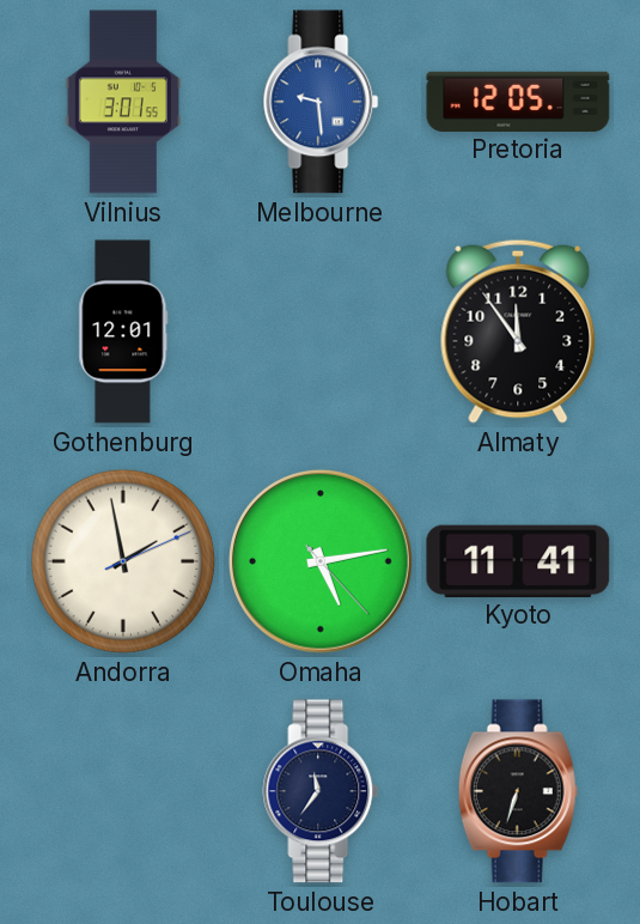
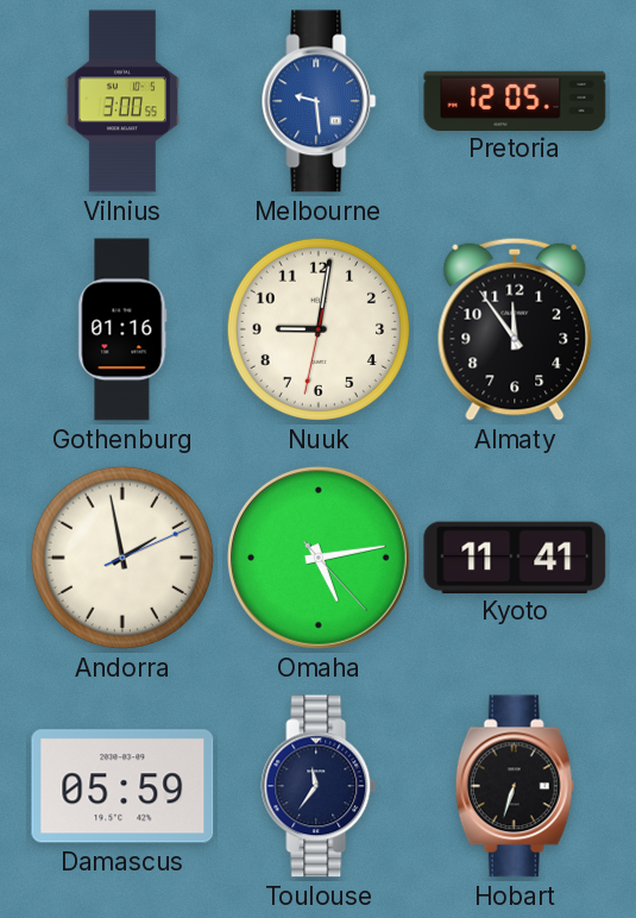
Vilnius: 3:01 -> 3:00 (122, 101)
Gothenburg: 12:01 -> 01:16 (122, 329)
Nuuk: none -> 9:01 (319, 329)
Damascus: none -> 05:59 (122, 786)
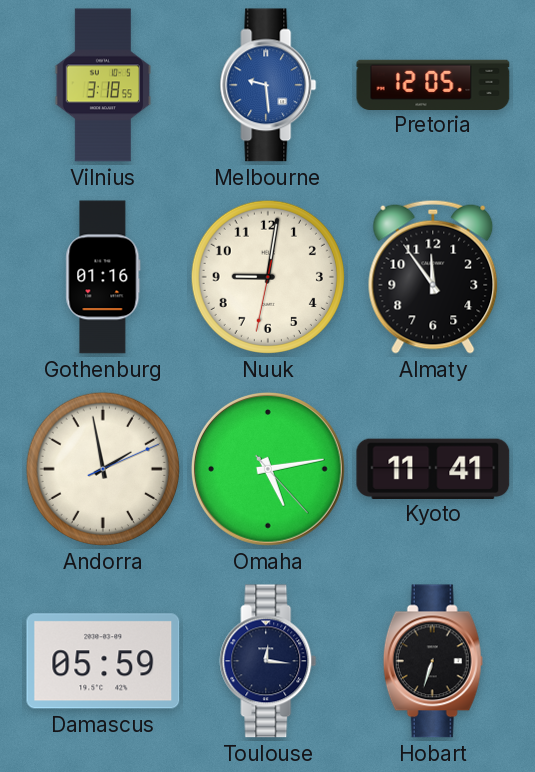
Vilnius: 3:00 -> 3:18 (103, 85)
Toulouse: 11:36 -> 12:16 (268, 661)
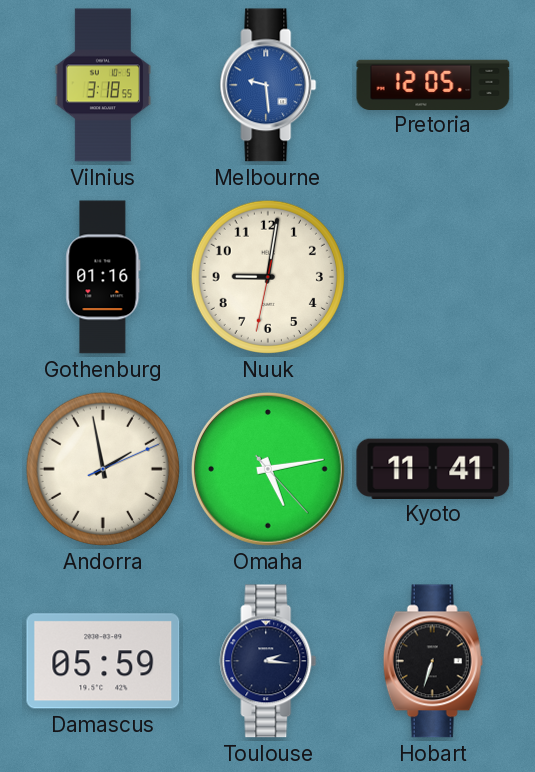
Almaty: 11:54 -> none (433, 277)
Toulouse: 12:16 -> 2:16 (268, 661)
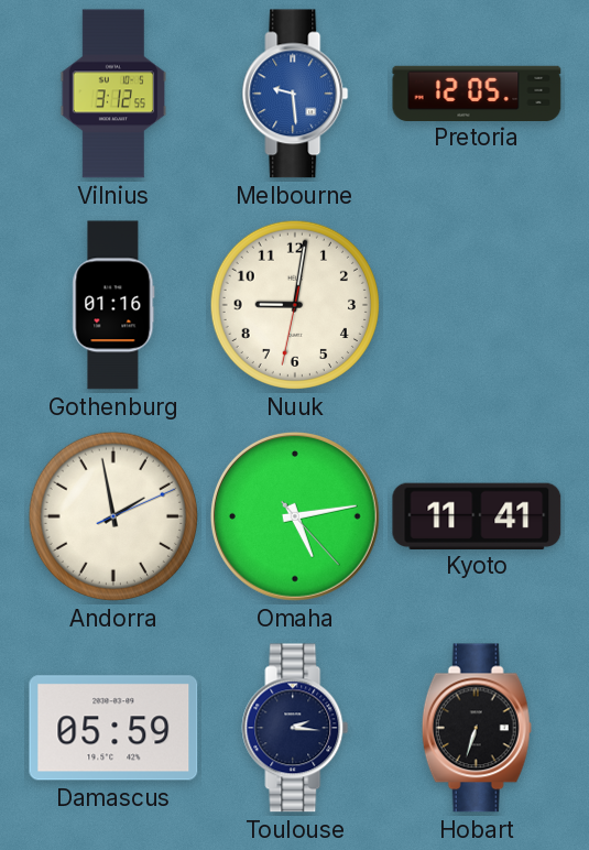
Vilnius: 3:18 -> 3:12 (113, 94)
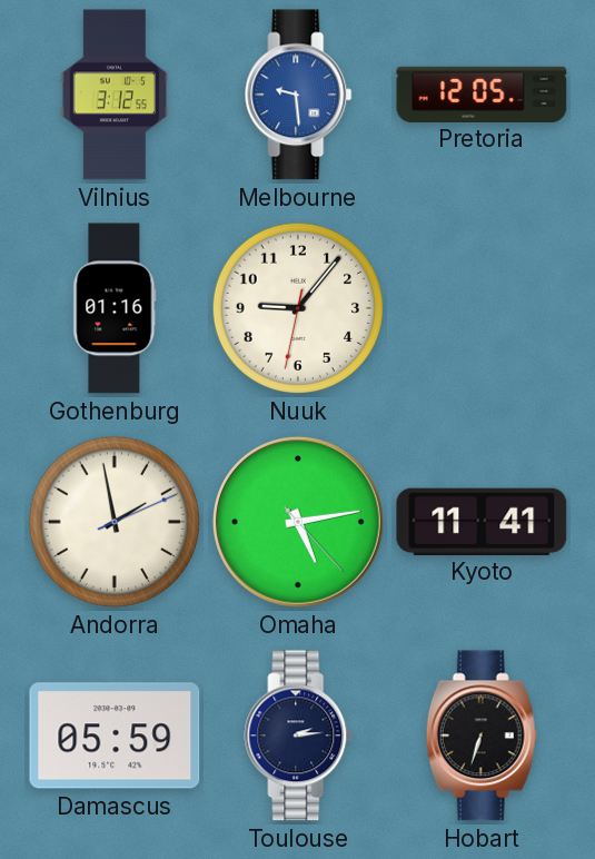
Nuuk: 9:01 -> 9:06 (298, 308)
Toulouse: 2:16 -> 2:14 (298, 735)
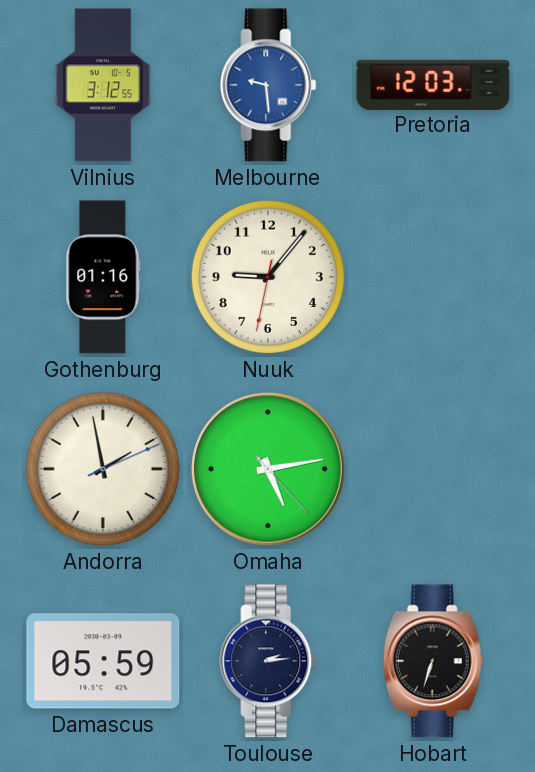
Pretoria: 12:05 -> 12:03 (433, 84)
Kyoto: 11:41 -> none (482, 521)
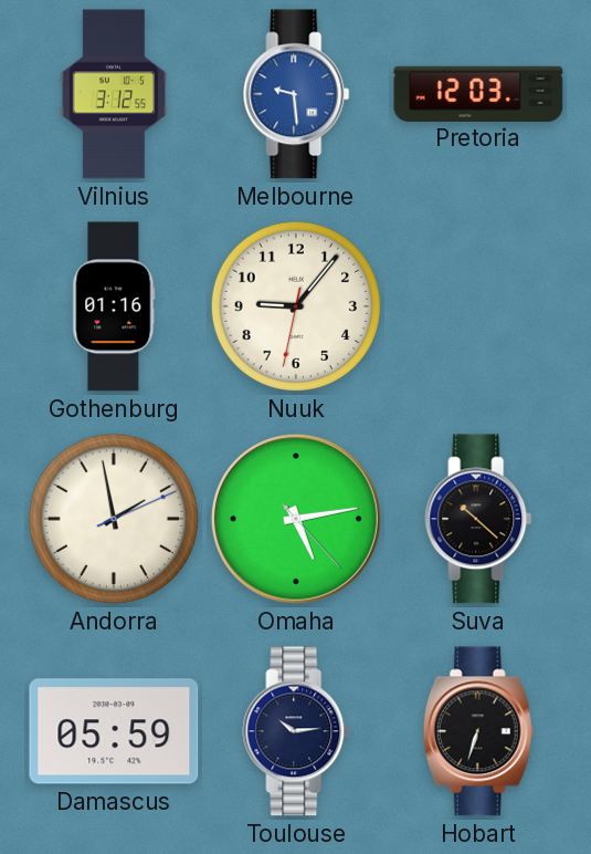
Suva: none -> 10:22 (478, 519)
Toulouse: 2:14 -> 10:14 (296, 731)
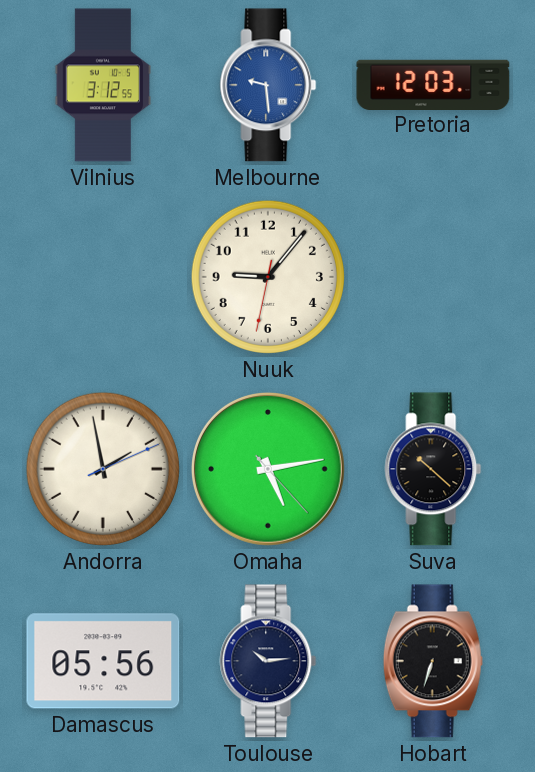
Gothenburg: 01:16 -> none (114, 306)
Damascus: 05:59 -> 05:56 (103, 661)
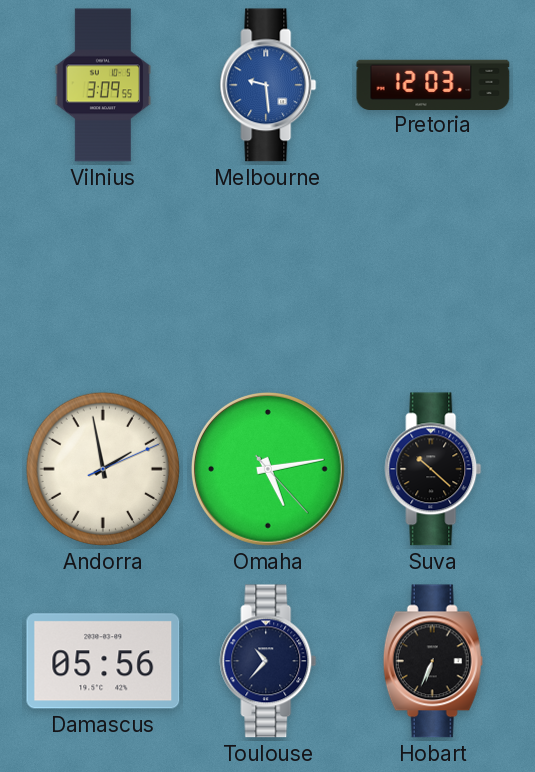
Vilnius: 3:12 -> 3:09 (103, 85)
Nuuk: 9:06 -> none (268, 277)
Toulouse: 10:14 -> 10:37 (268, 661)
Hobart: 6:33 -> 6:34 (433, 661)
